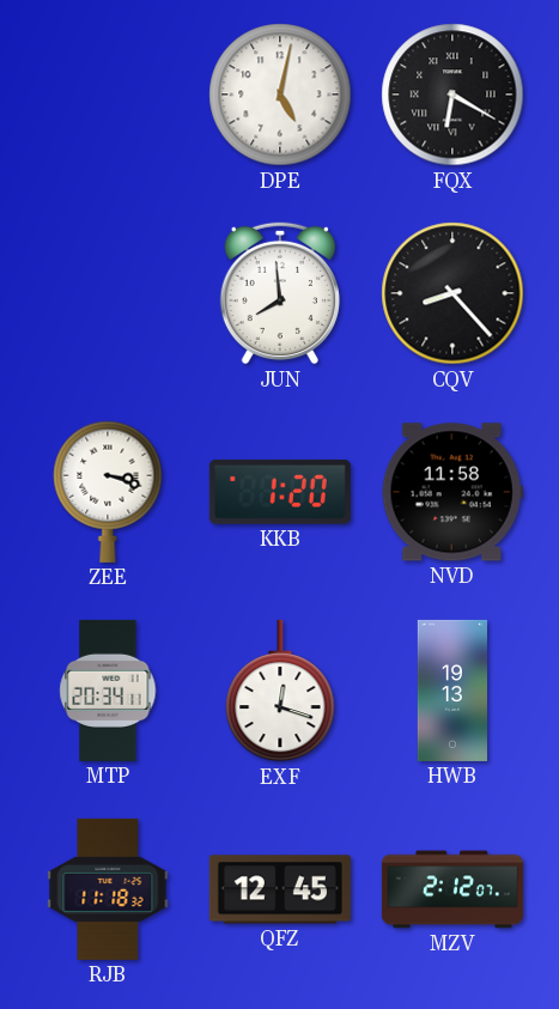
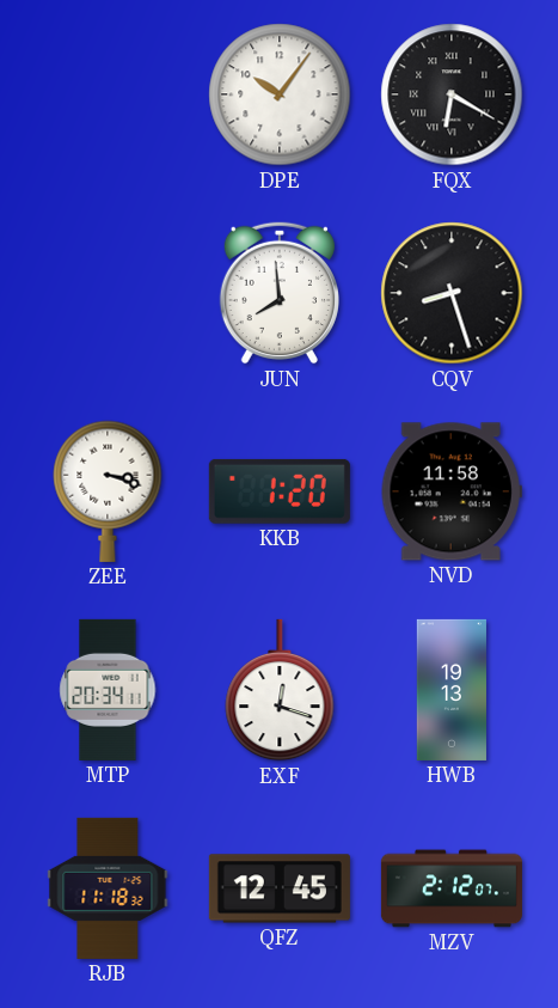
DPE: 5:02 -> 10:06 (280, 94)
CQV: 8:23 -> 8:27 (452, 293)
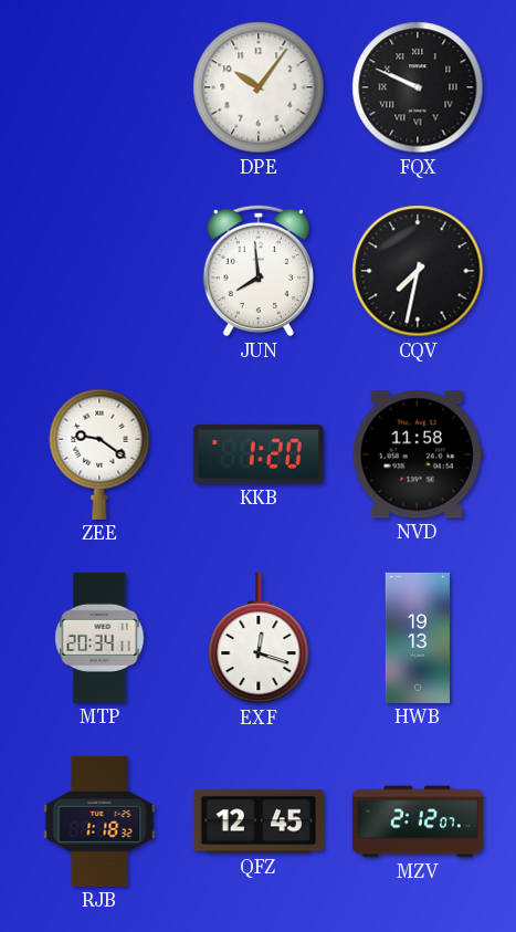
FQX: 6:20 -> 9:49 (418, 87)
CQV: 8:27 -> 7:32 (418, 271)
ZEE: 3:18 -> 9:21 (99, 454)
RJB: 11:18 -> 1:18 (99, 821)
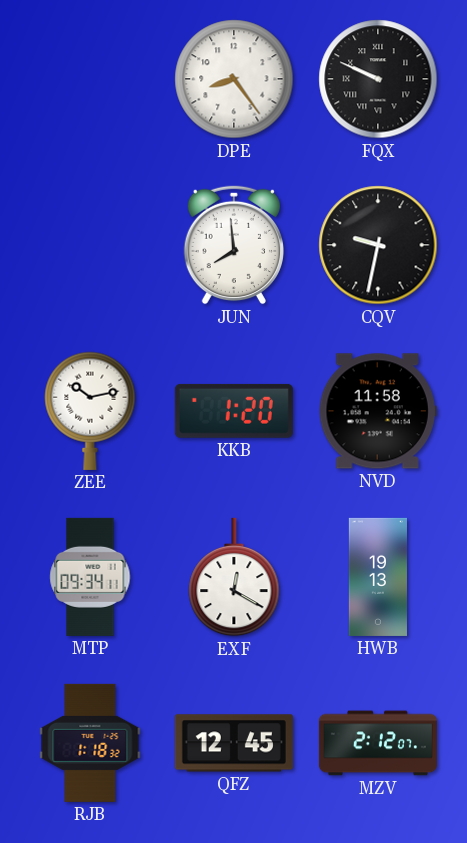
DPE: 10:06 -> 8:24 (234, 79)
CQV: 7:32 -> 9:32 (378, 245)
ZEE: 9:21 -> 10:13 (90, 411)
MTP: 20:34 -> 09:34 (90, 577)
EXF: 12:18 -> 12:20 (234, 577)
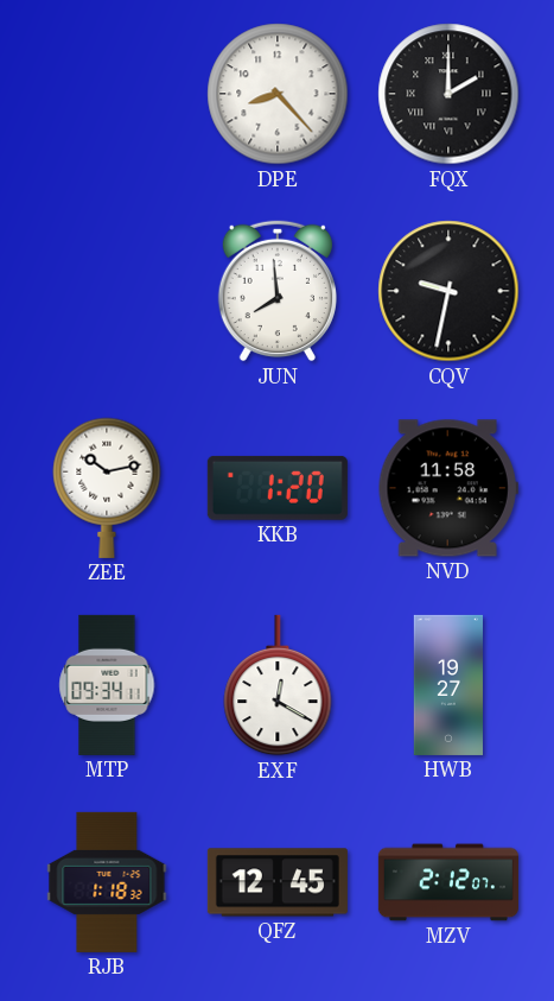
DPE: 8:24 -> 8:23 (278, 94)
FQX: 9:49 -> 2:00 (448, 94)
HWB: 19:13 -> 19:27 (448, 685)
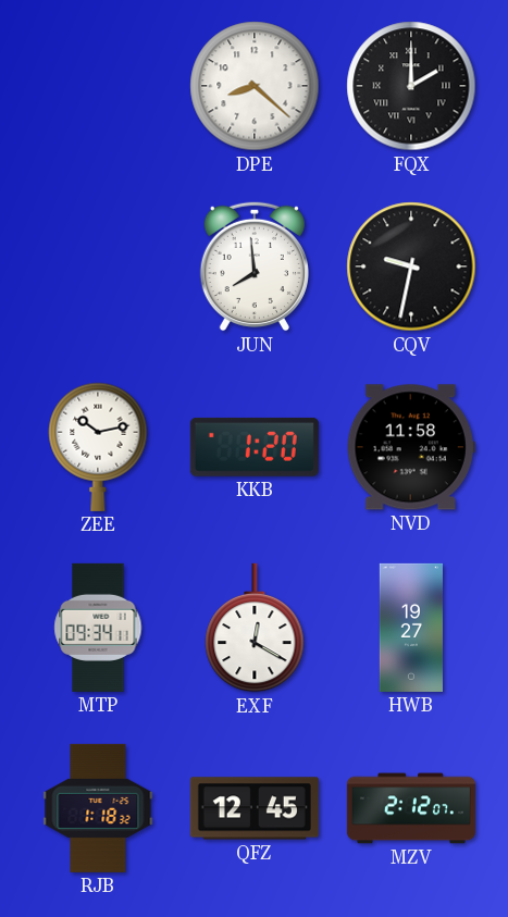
DPE: 8:23 -> 8:22 (255, 86)
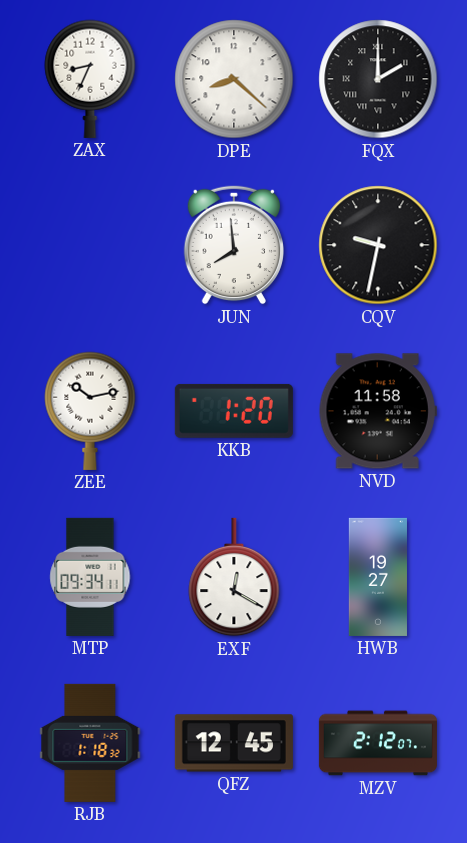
ZAX: none -> 8:34 (90, 79)
